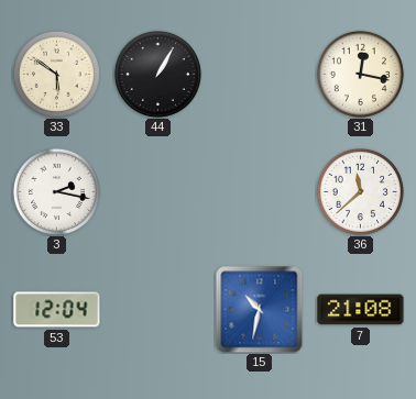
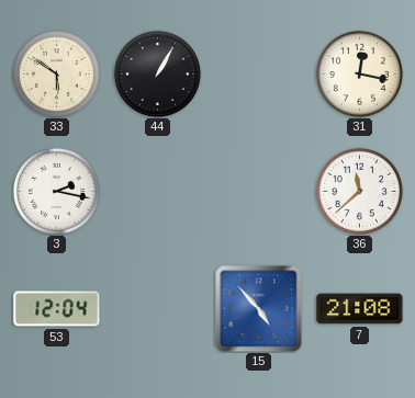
15: 10:32 -> 4:53 (258, 308)
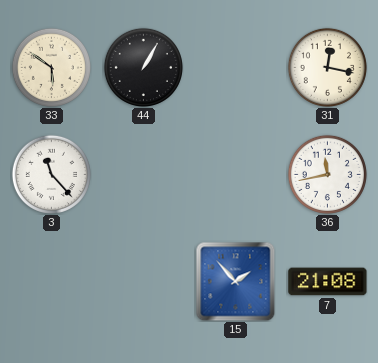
3: 2:17 -> 11:23 (51, 174)
36: 11:38 -> 11:43 (327, 174)
53: 12:04 -> none (57, 309)
15: 4:53 -> 1:53 (235, 281)
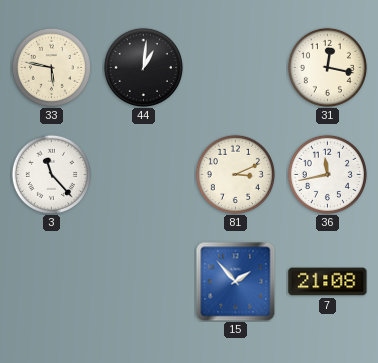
33: 5:51 -> 5:47 (51, 67)
44: 1:05 -> 1:01 (143, 67)
81: none -> 3:11 (235, 174)
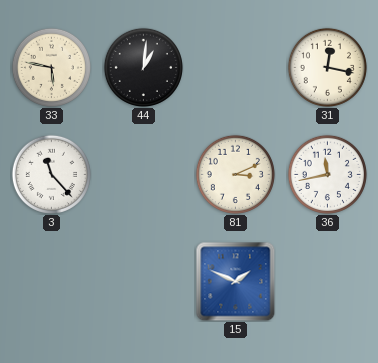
15: 1:53 -> 1:49 (235, 281)
7: 21:08 -> none (328, 282)
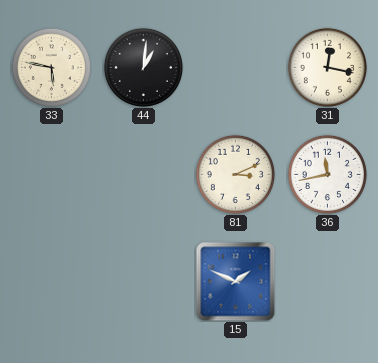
3: 11:23 -> none (51, 174)
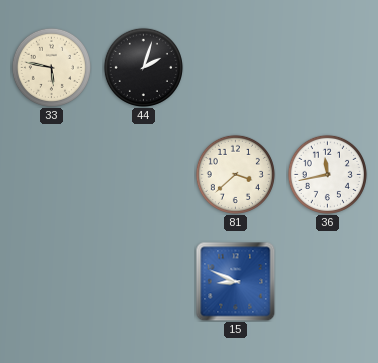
44: 1:01 -> 2:03 (143, 67)
31: 12:17 -> none (327, 67)
81: 3:11 -> 3:38 (235, 174)
15: 1:49 -> 8:49 (235, 281)
